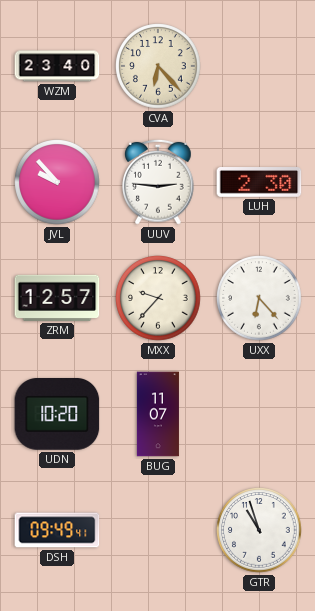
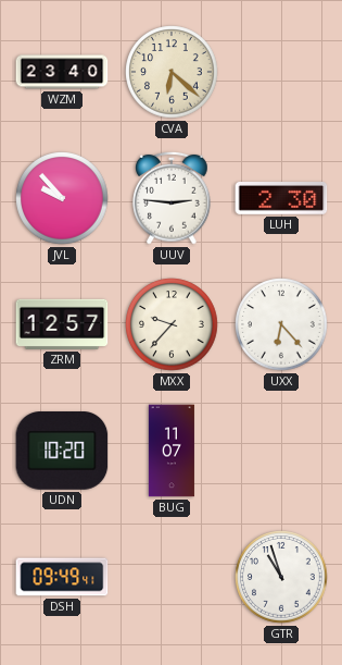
CVA: 6:23 -> 6:22 (172, 72)
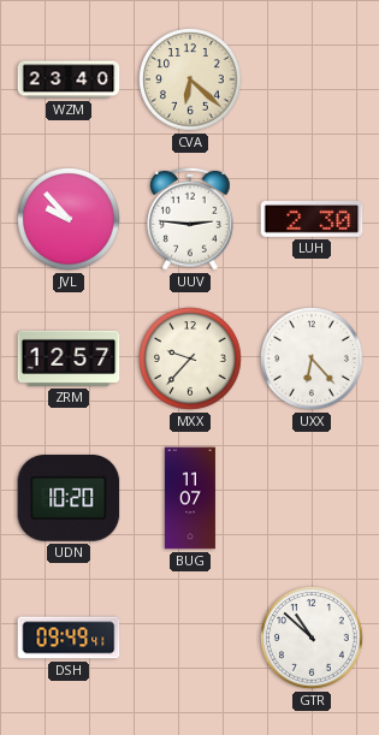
GTR: 10:57 -> 10:52 (312, 638)
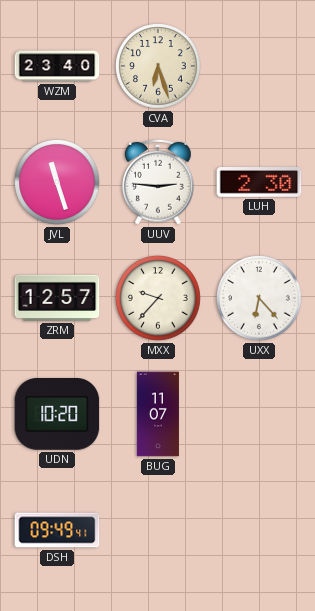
CVA: 6:22 -> 6:27 (158, 66)
JVL: 9:53 -> 11:27 (57, 182)
GTR: 10:52 -> none (312, 638)
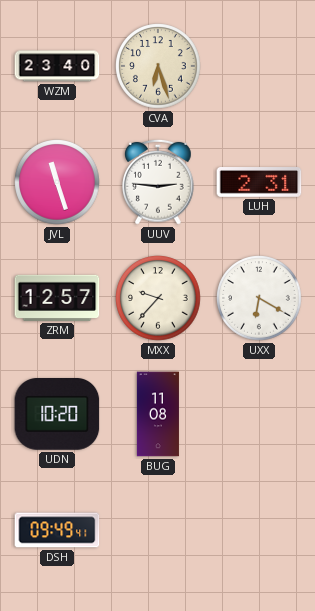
LUH: 2:30 -> 2:31 (259, 183)
UXX: 6:23 -> 6:20 (259, 298)
BUG: 11:07 -> 11:08 (158, 414)
